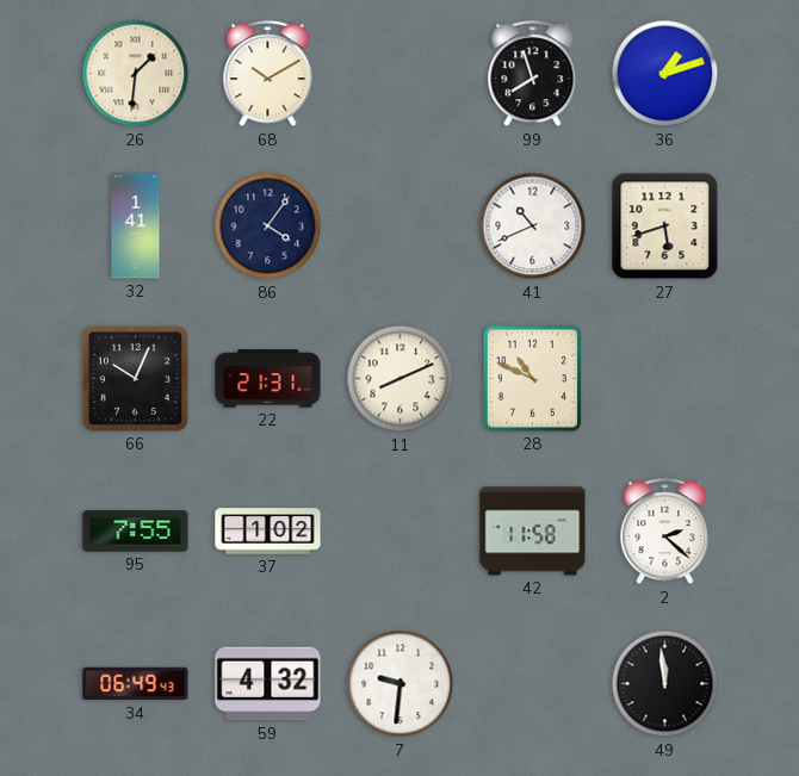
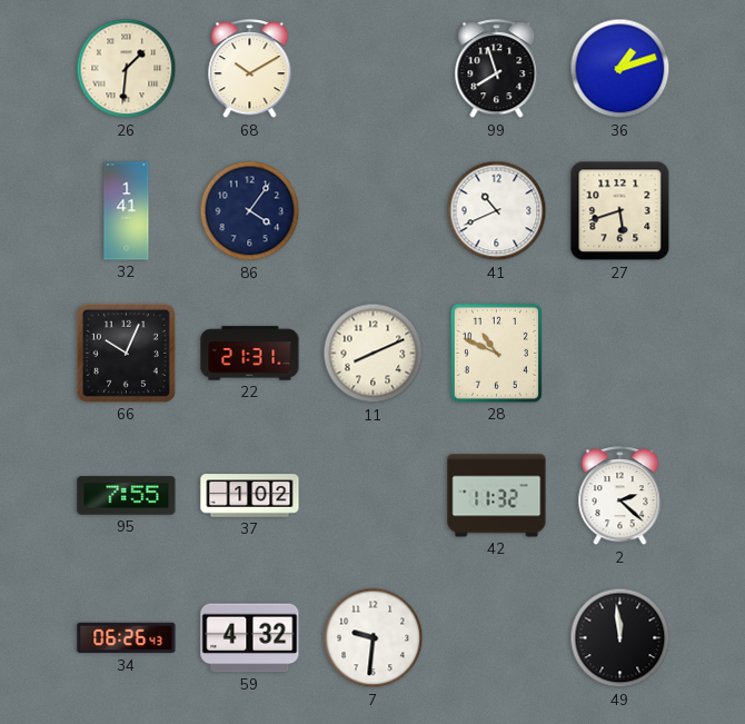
42: 11:58 -> 11:32 (497, 496)
34: 06:49 -> 06:26 (127, 638)
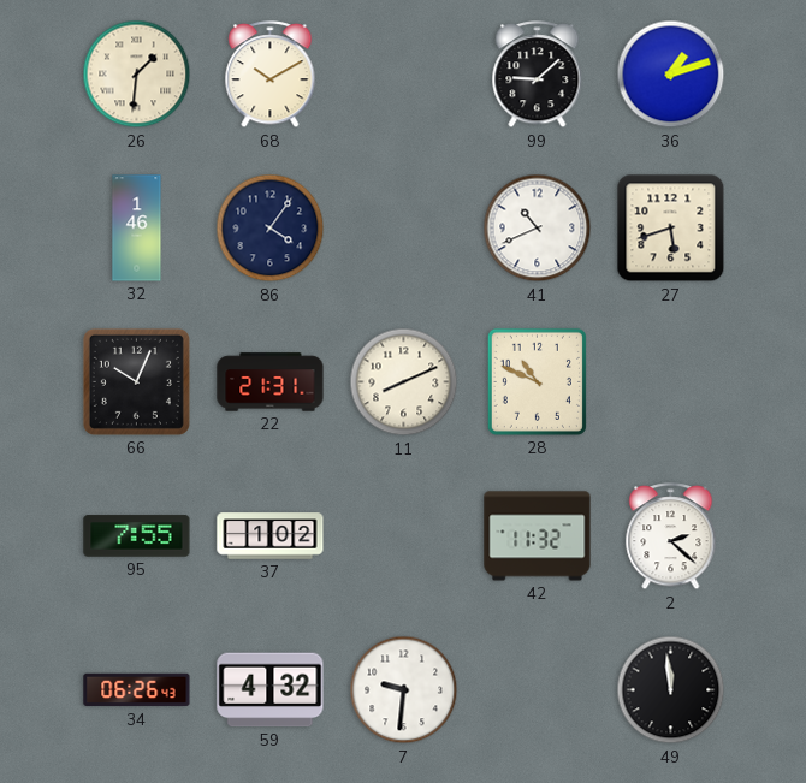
99: 7:57 -> 9:08 (538, 75)
32: 1:41 -> 1:46 (137, 229)
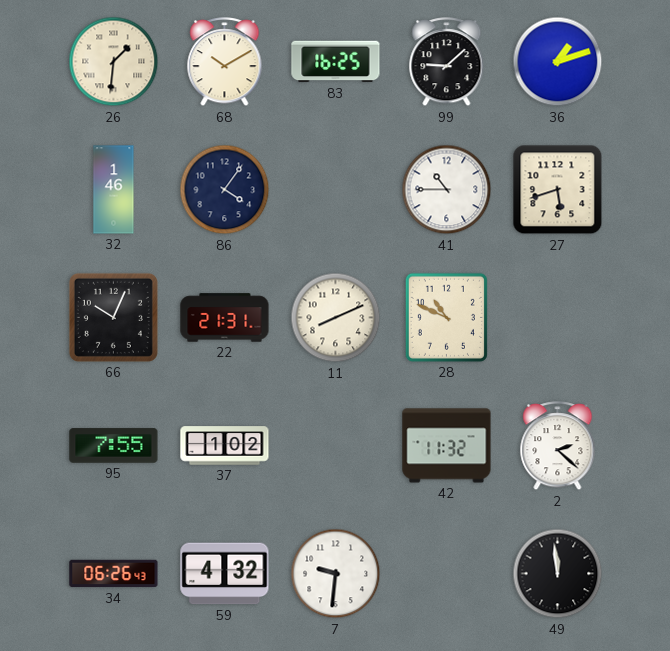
83: none -> 16:25 (336, 62)
41: 10:41 -> 10:45 (447, 190)
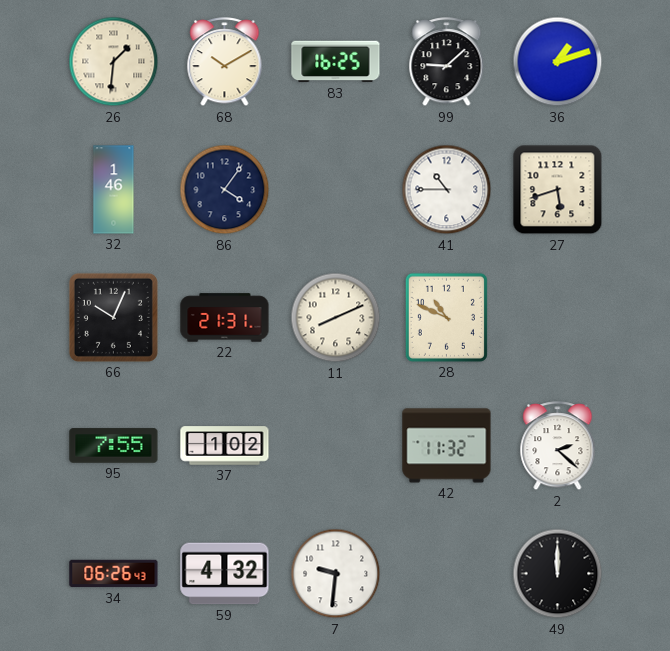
49: 11:59 -> 12:00 (558, 574)
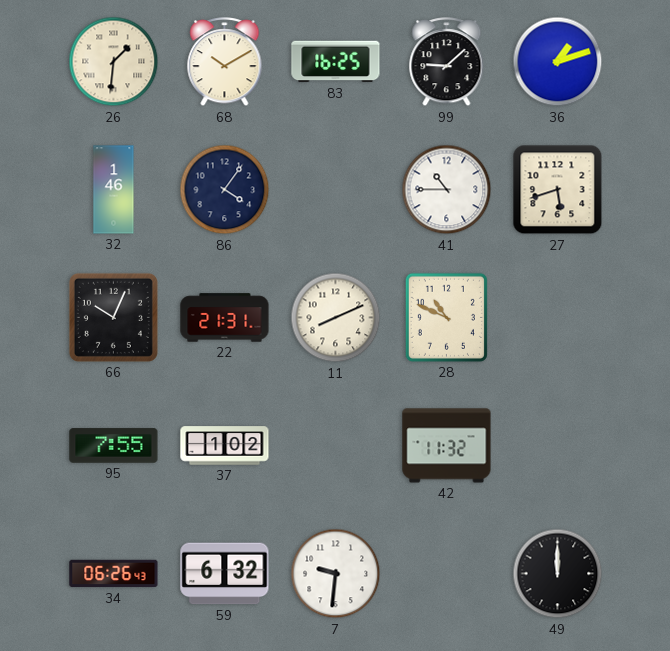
2: 2:22 -> none (558, 446)
59: 4:32 -> 6:32 (225, 574)
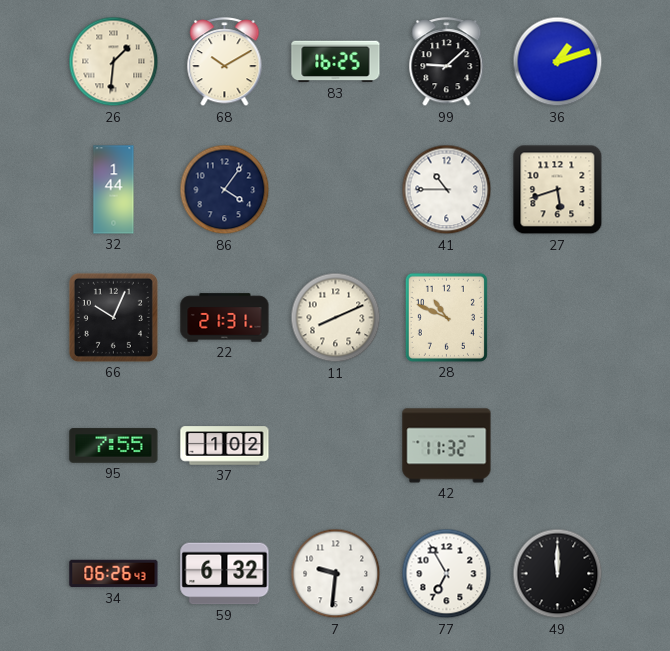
32: 1:46 -> 1:44 (114, 190)
77: none -> 6:55 (447, 574)
